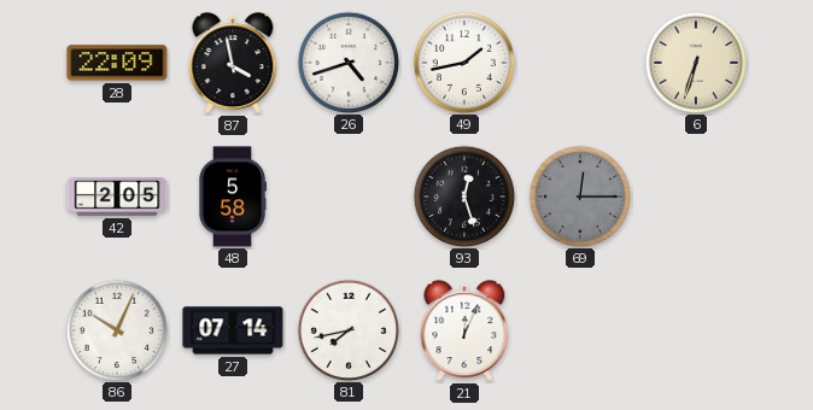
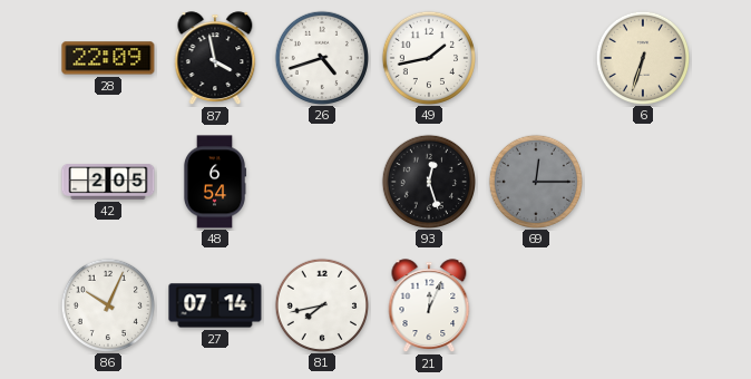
48: 5:58 -> 6:54 (215, 182)
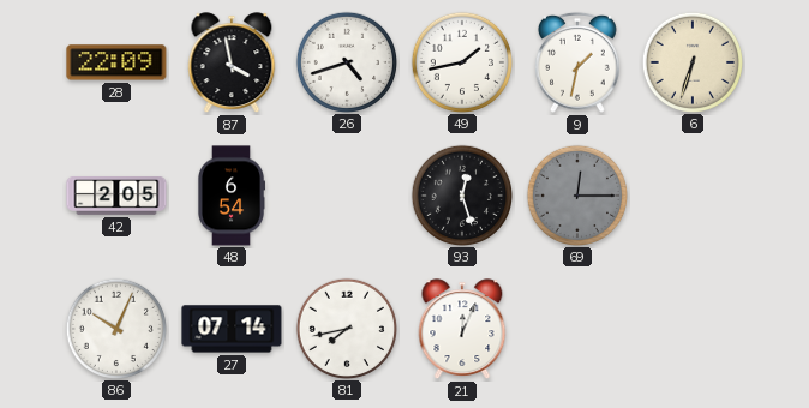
9: none -> 1:32 (577, 62)
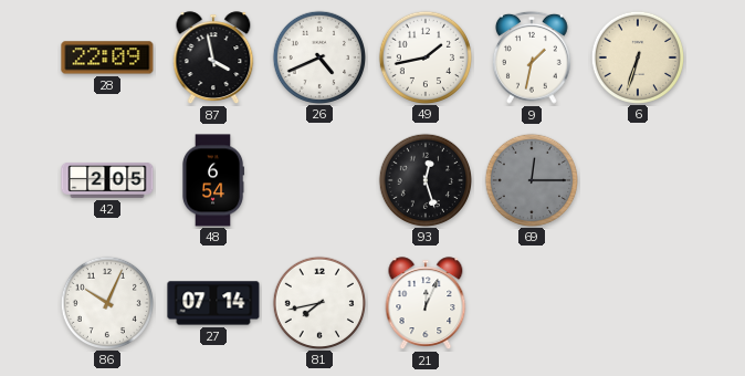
26: 4:42 -> 4:41 (318, 56)
